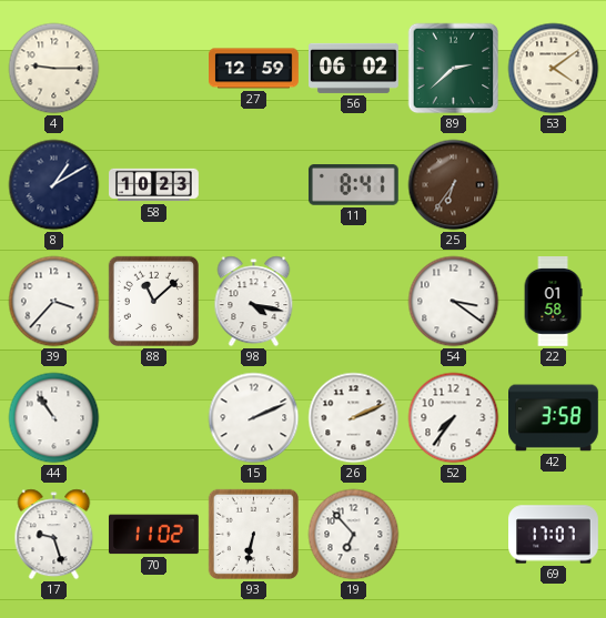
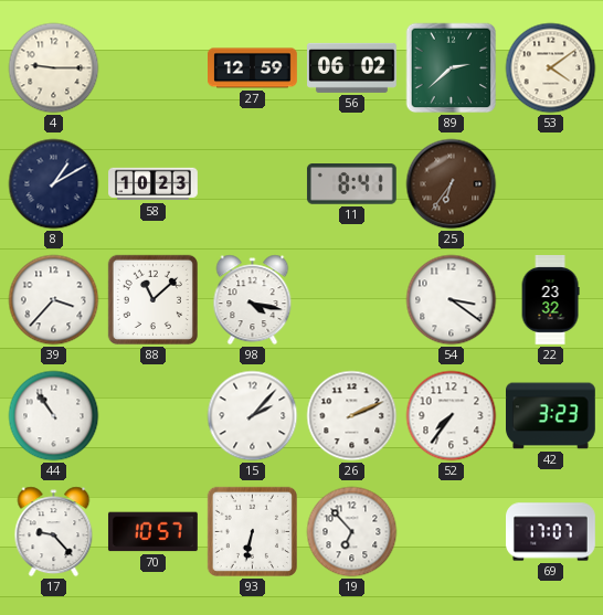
22: 01:58 -> 23:32 (550, 300)
15: 2:11 -> 2:07 (253, 416)
42: 3:58 -> 3:23 (551, 416)
17: 9:27 -> 9:23 (54, 532)
70: 11:02 -> 10:57 (152, 532)
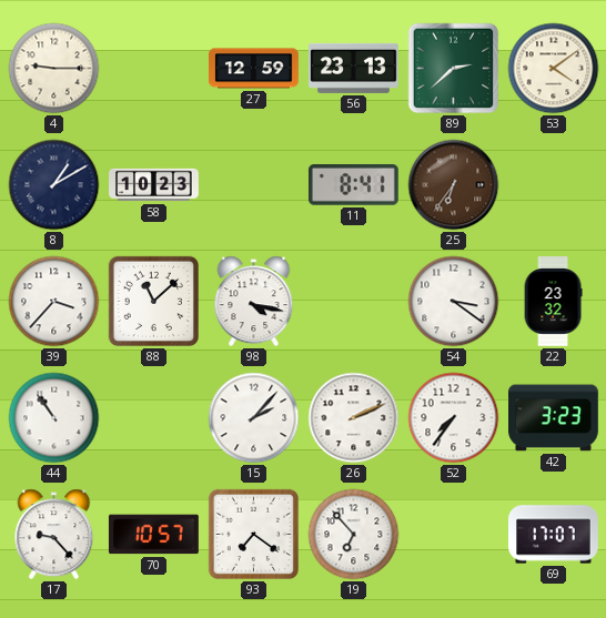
56: 06:02 -> 23:13 (354, 68)
93: 6:32 -> 7:21 (253, 534)
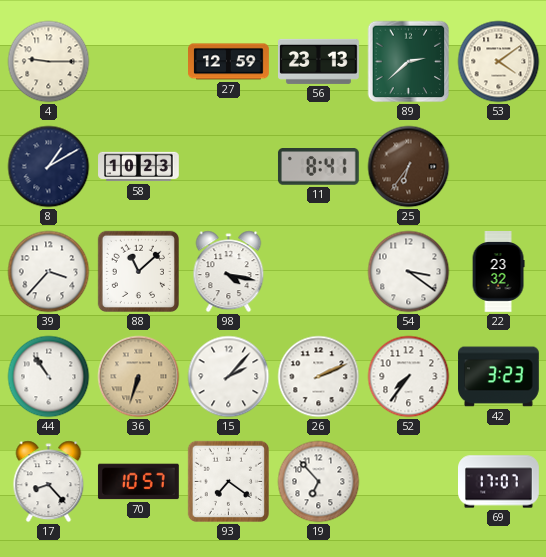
36: none -> 6:33 (139, 377)
17: 9:23 -> 8:23 (49, 482)
